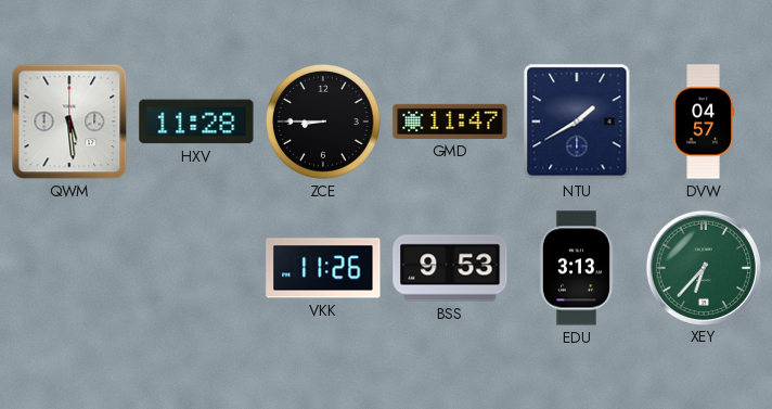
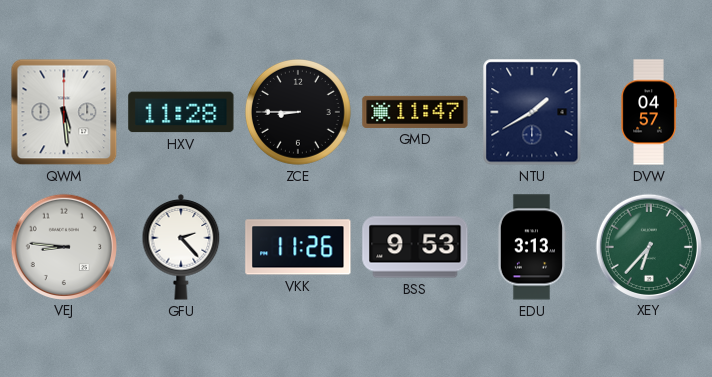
VEJ: none -> 8:46 (63, 246)
GFU: none -> 2:23 (181, 248)
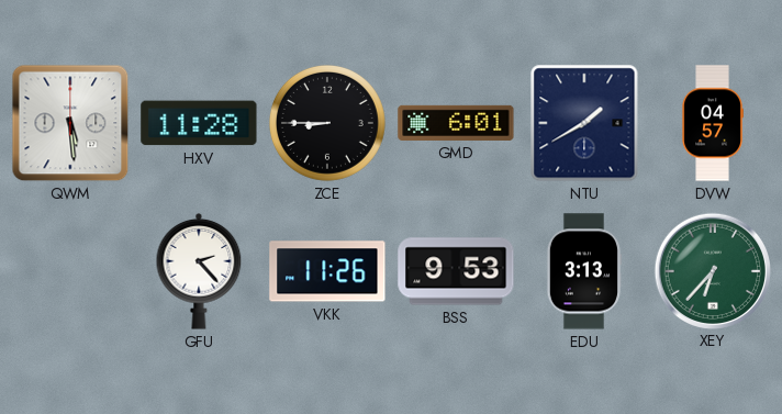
GMD: 11:47 -> 6:01 (456, 123)
VEJ: 8:46 -> none (63, 246)
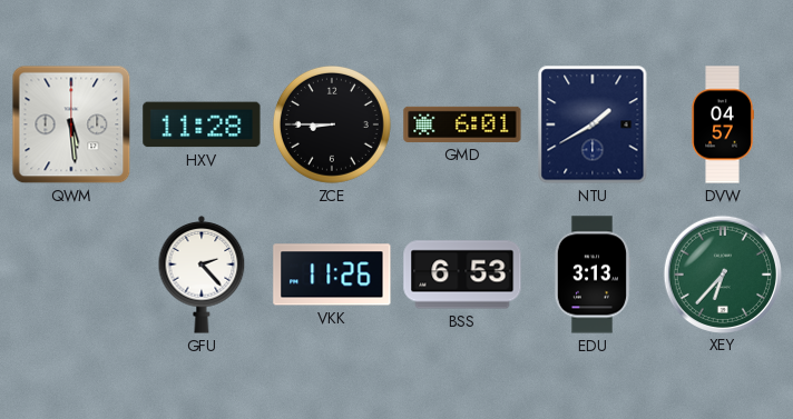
BSS: 9:53 -> 6:53 (462, 275)
